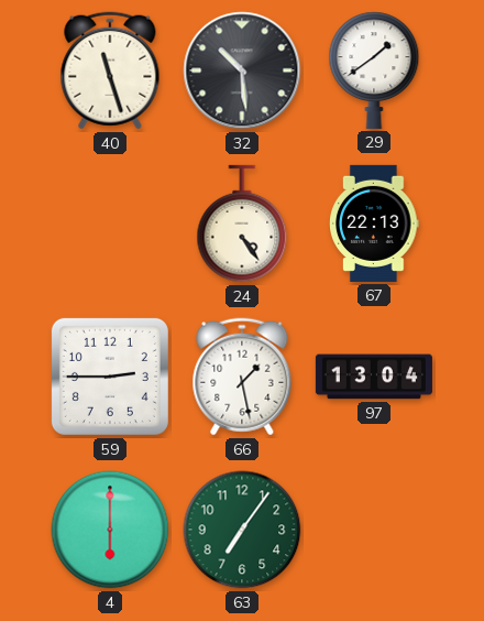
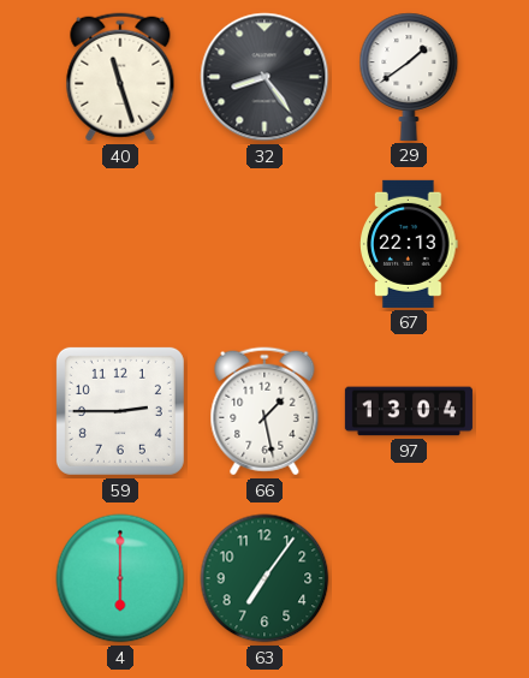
32: 10:29 -> 8:24 (264, 77)
24: 4:24 -> none (242, 224)
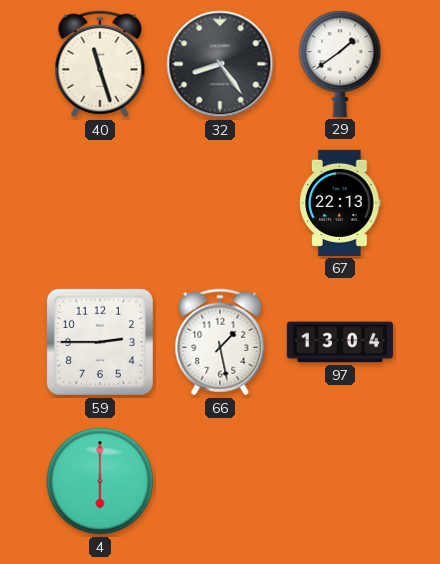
63: 7:06 -> none (264, 578)
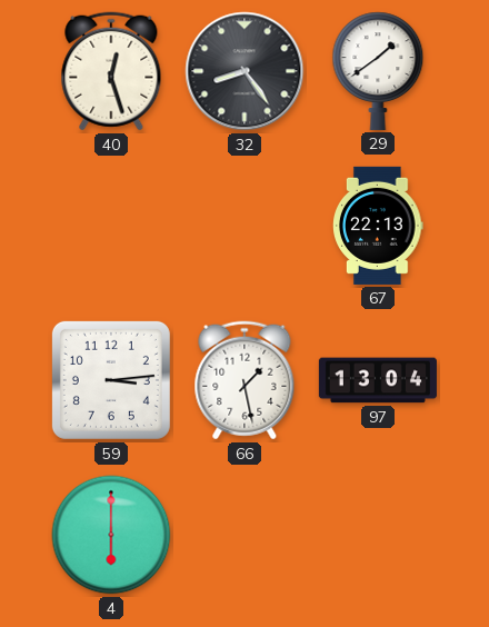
40: 11:27 -> 12:27 (111, 71)
59: 2:45 -> 3:14 (111, 380)
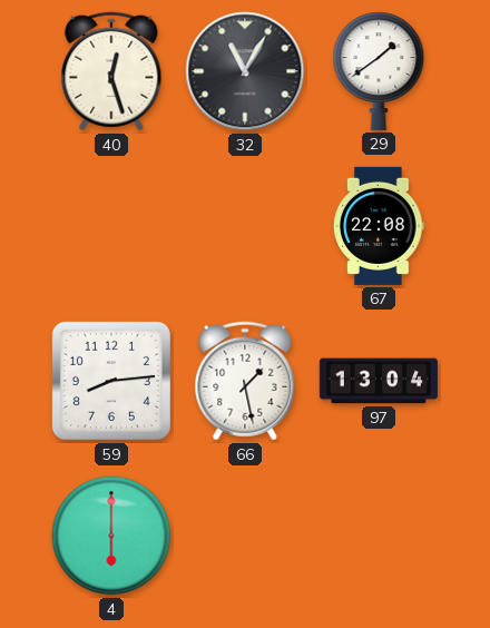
32: 8:24 -> 11:05 (245, 71)
67: 22:13 -> 22:08 (380, 226)
59: 3:14 -> 8:14 (111, 381)
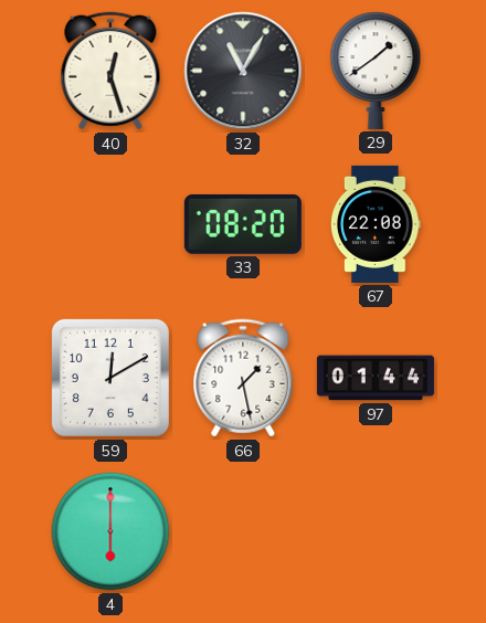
33: none -> 08:20 (243, 224)
59: 8:14 -> 12:10 (110, 378)
97: 13:04 -> 01:44 (376, 378)
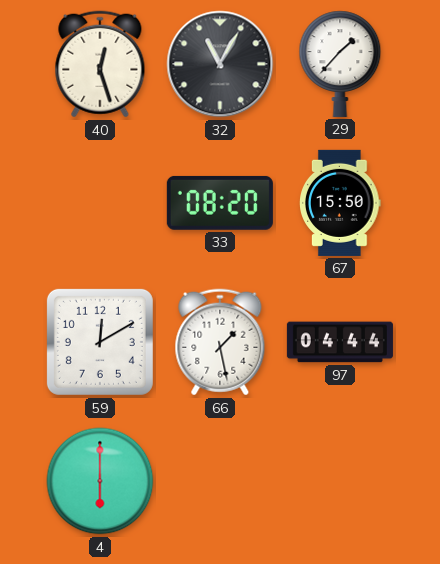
29: 1:39 -> 1:37 (340, 64)
67: 22:08 -> 15:50 (341, 203)
97: 01:44 -> 04:44 (340, 342)
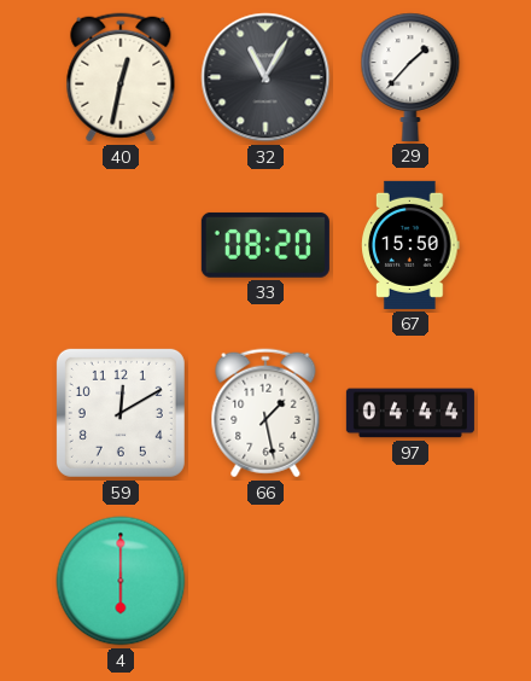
40: 12:27 -> 12:32 (121, 77)
